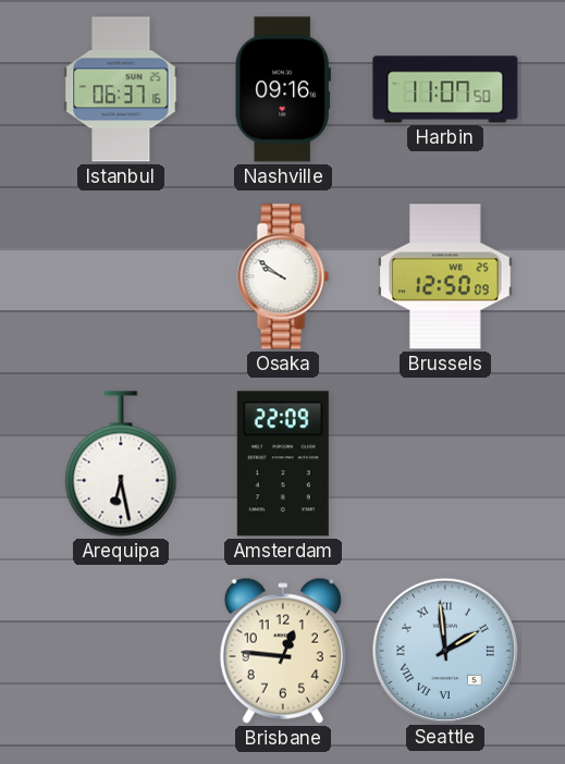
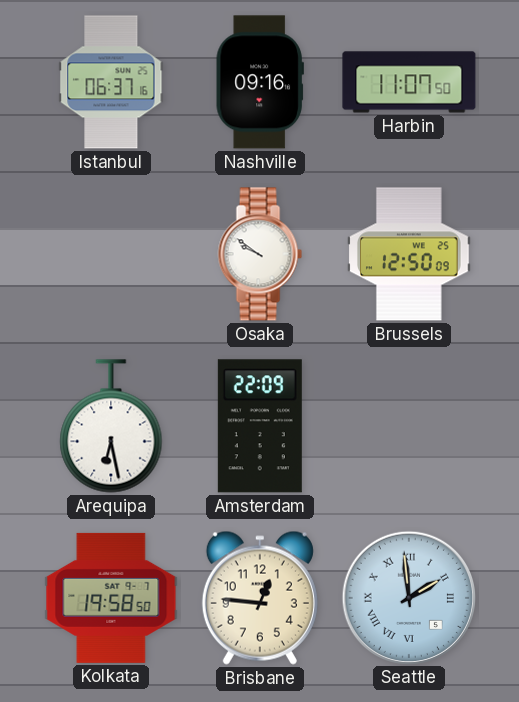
Kolkata: none -> 19:58 (111, 598)
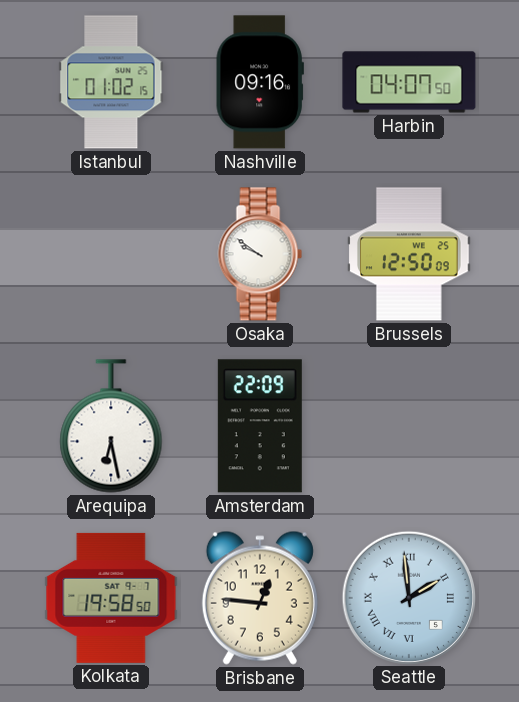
Istanbul: 06:37 -> 01:02 (111, 82)
Harbin: 11:07 -> 04:07 (409, 82)
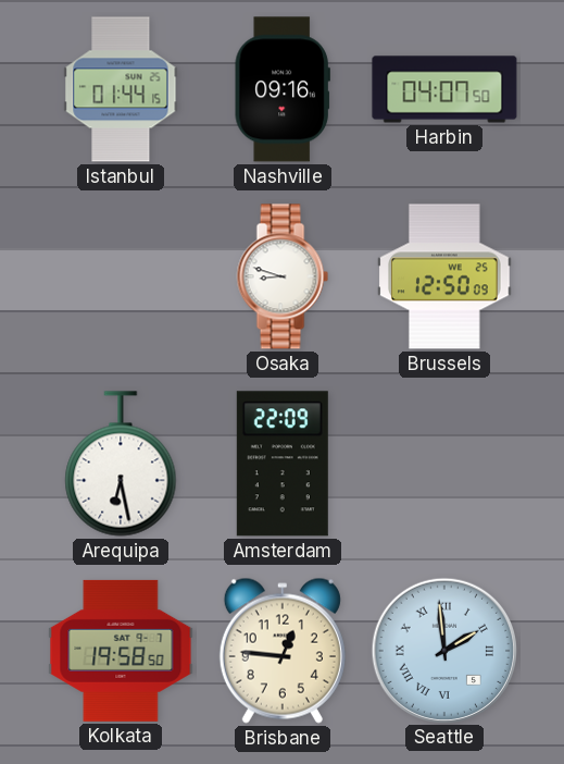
Istanbul: 01:02 -> 01:44 (121, 89)
Osaka: 9:51 -> 8:48 (283, 276)
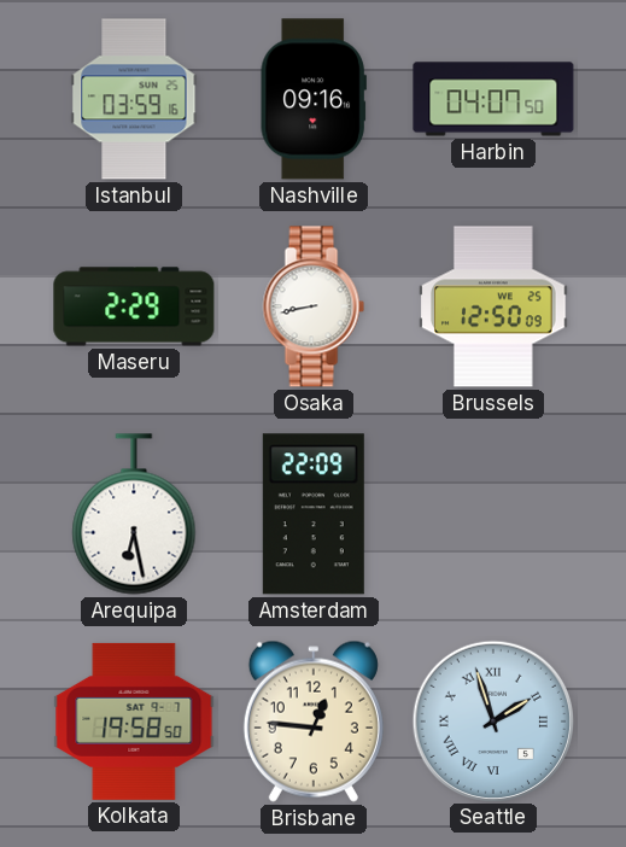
Istanbul: 01:44 -> 03:59 (134, 99)
Maseru: none -> 2:29 (134, 306)
Osaka: 8:48 -> 8:43 (314, 306)
Seattle: 1:59 -> 1:57 (492, 720)
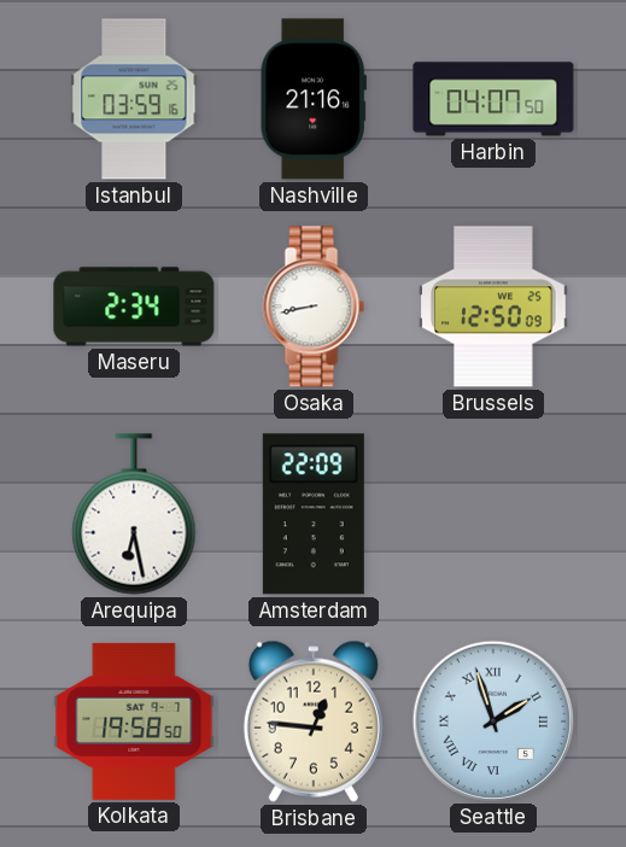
Nashville: 09:16 -> 21:16 (314, 99)
Maseru: 2:29 -> 2:34 (134, 306)
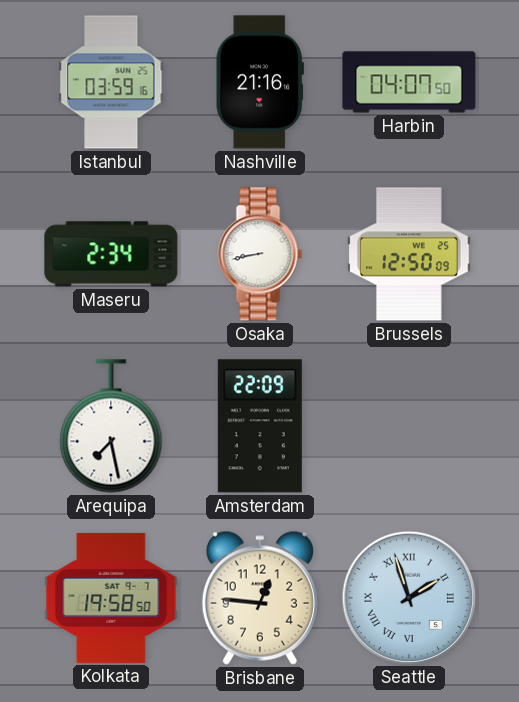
Arequipa: 6:28 -> 7:28 (111, 426)
